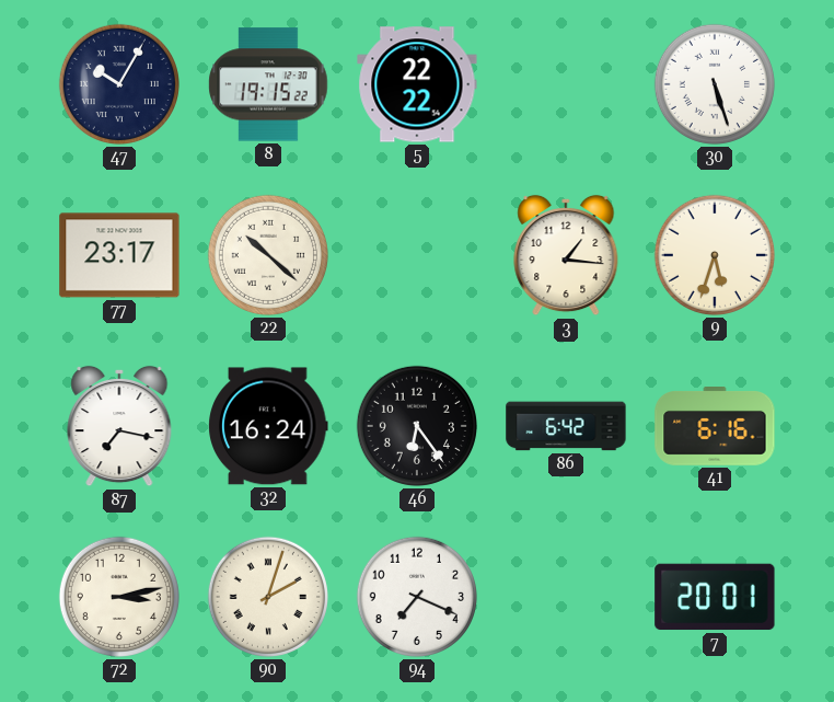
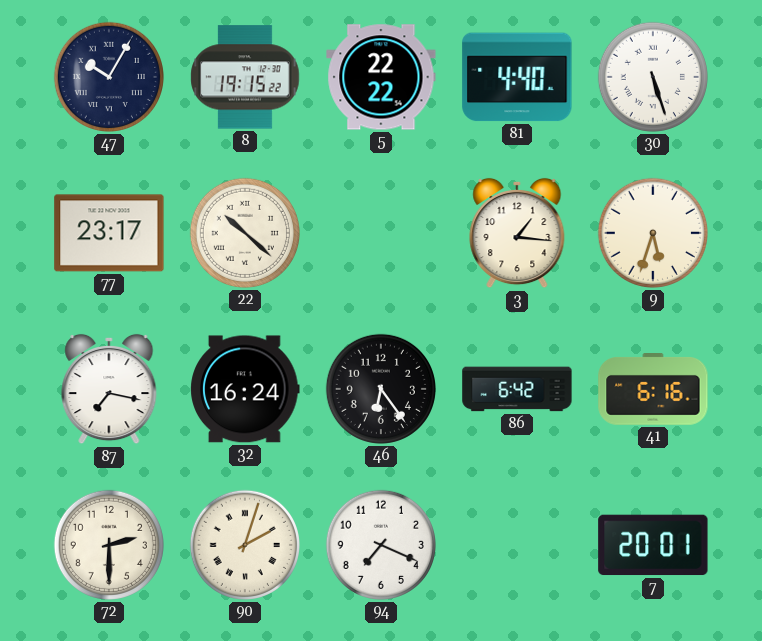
81: none -> 4:40 (517, 77)
72: 3:13 -> 2:30 (109, 545)
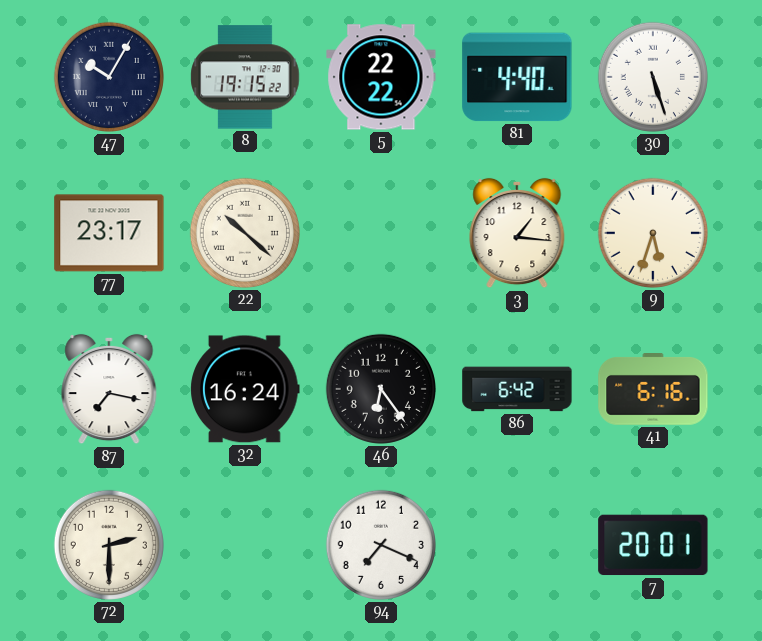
90: 2:03 -> none (245, 545)
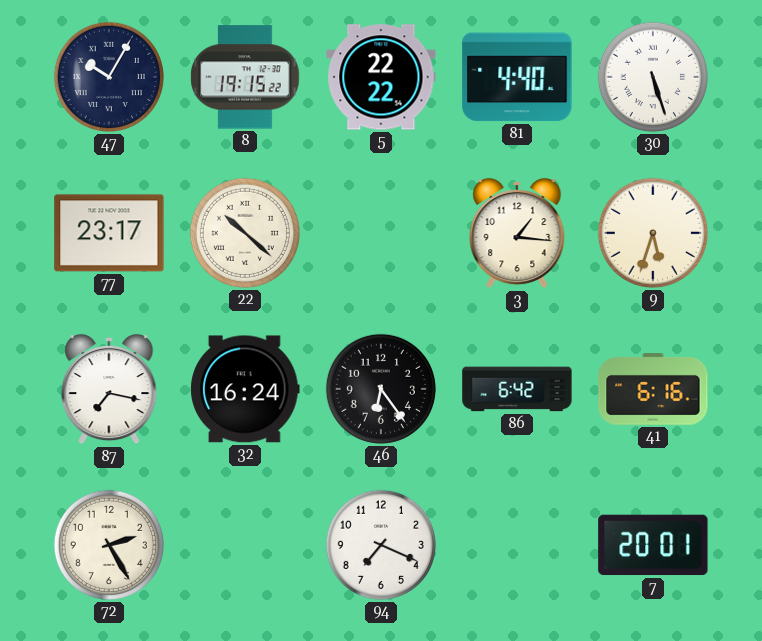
72: 2:30 -> 2:25 (109, 545)
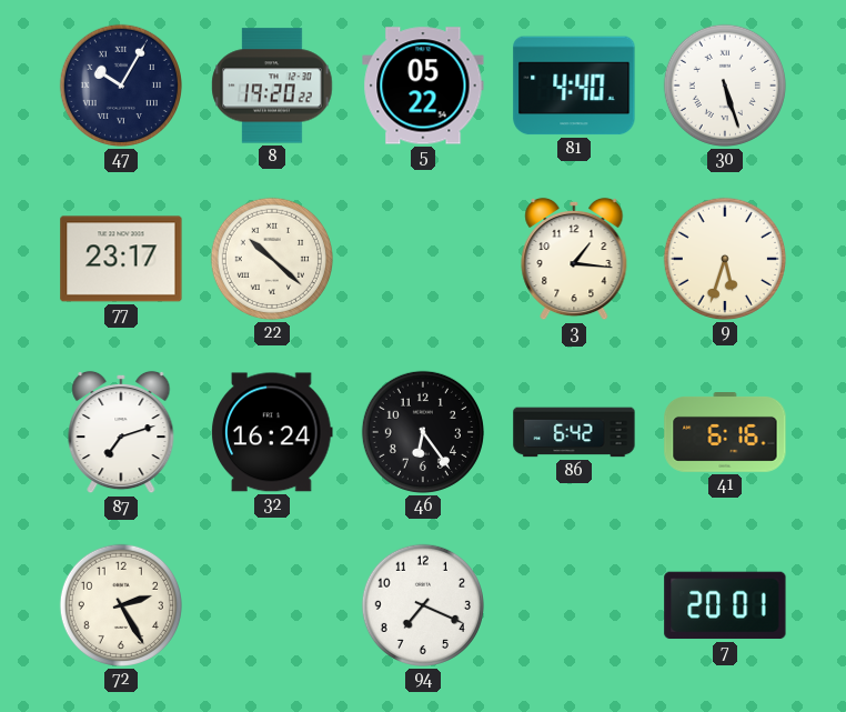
8: 19:15 -> 19:20 (272, 86)
5: 22:22 -> 05:22 (423, 86)
87: 7:17 -> 7:12 (121, 432)
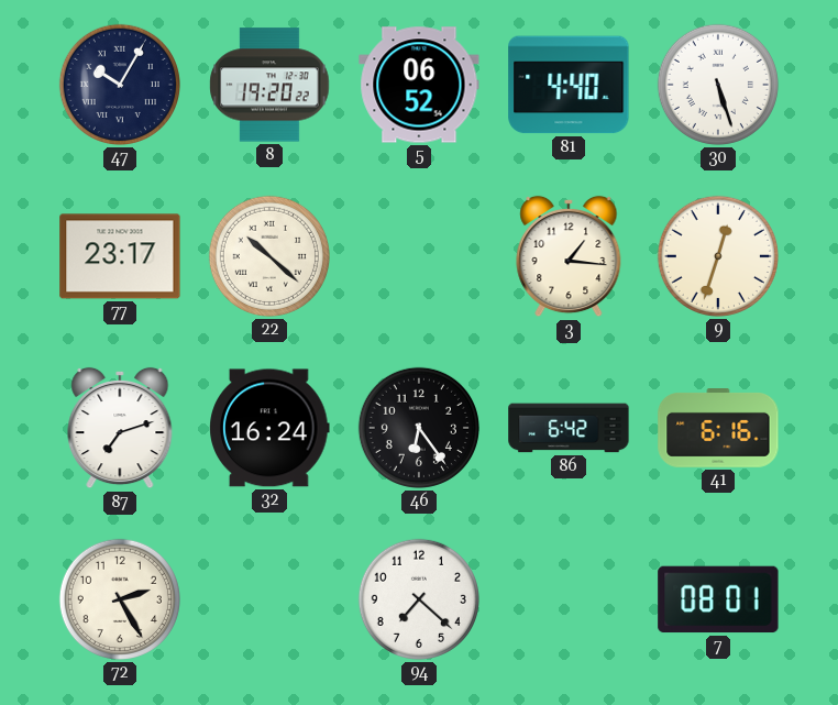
5: 05:22 -> 06:52 (419, 85)
9: 5:33 -> 12:33 (718, 256)
94: 7:19 -> 7:22 (419, 599)
7: 20:01 -> 08:01 (718, 599)
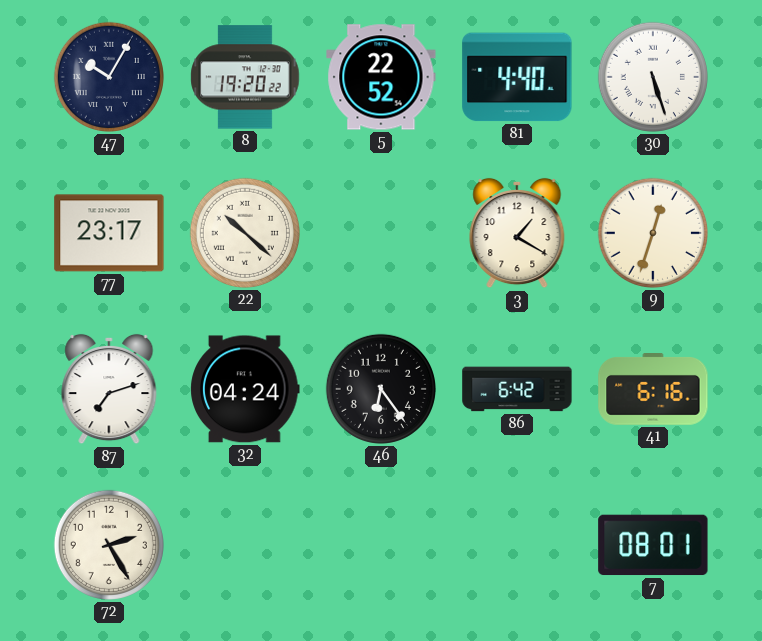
5: 06:52 -> 22:52 (381, 77)
3: 1:16 -> 1:20 (517, 233)
32: 16:24 -> 04:24 (245, 389)
94: 7:22 -> none (419, 599)
